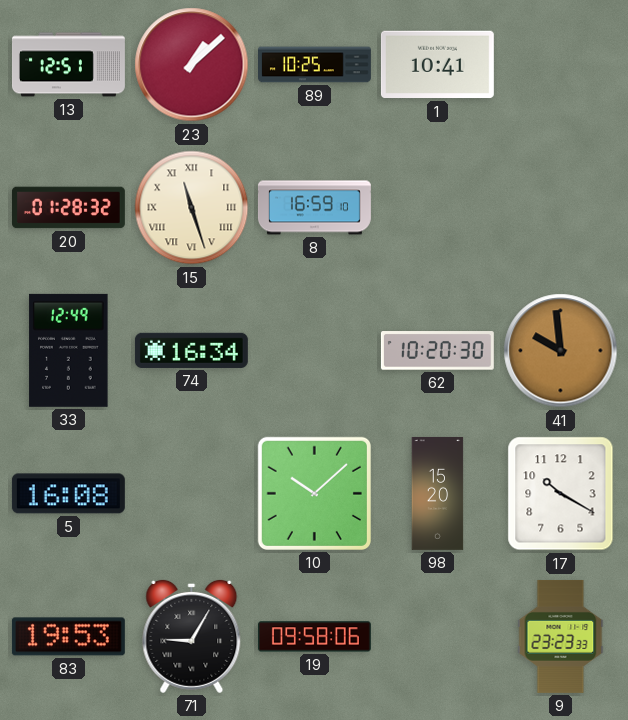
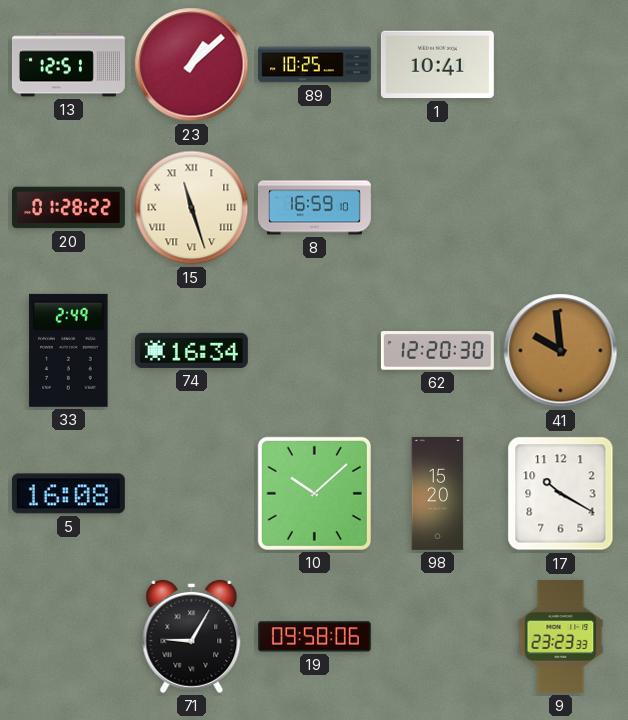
20: 01:28:32 -> 01:28:22 (68, 208)
33: 12:49 -> 2:49 (69, 350)
62: 10:20 -> 12:20 (437, 351)
83: 19:53 -> none (68, 637)
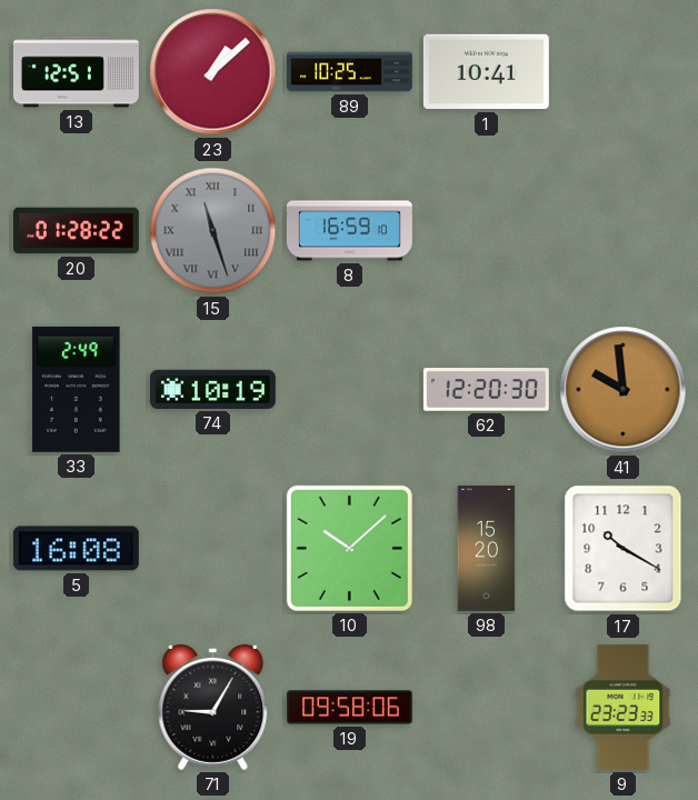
15 dial: cream -> grey (213, 231)
74: 16:34 -> 10:19 (212, 389)
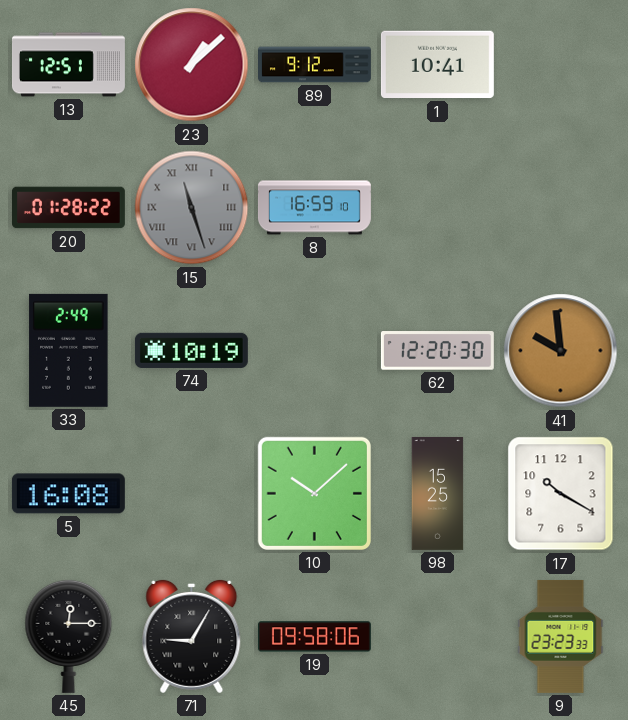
89: 10:25 -> 9:12 (315, 65)
98: 15:20 -> 15:25 (438, 493)
45: none -> 12:15 (69, 636)
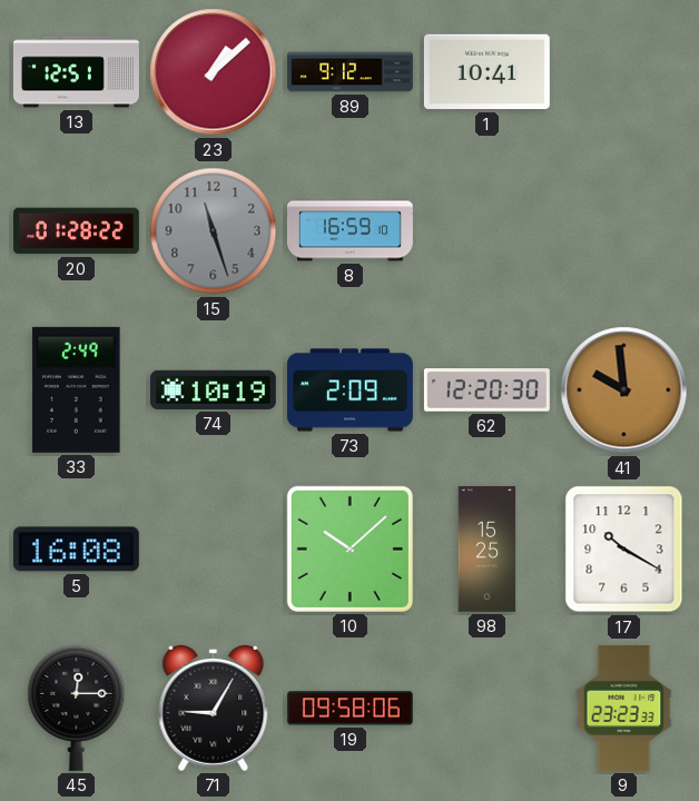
15 numerals: Roman -> Arabic (214, 231)
73: none -> 2:09 (349, 390)
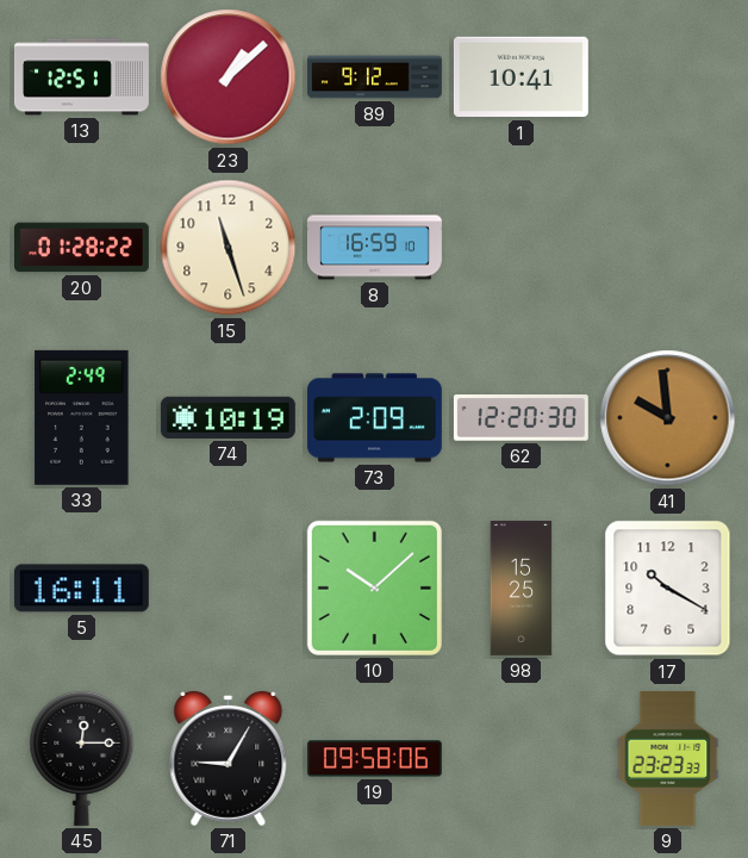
15 dial: grey -> cream (229, 248)
5: 16:08 -> 16:11 (81, 589)
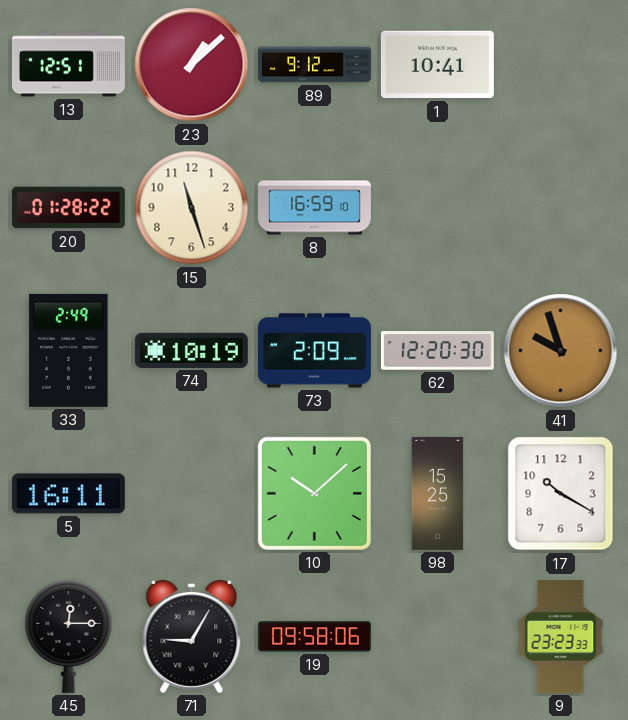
41: 9:59 -> 9:57 (561, 351)
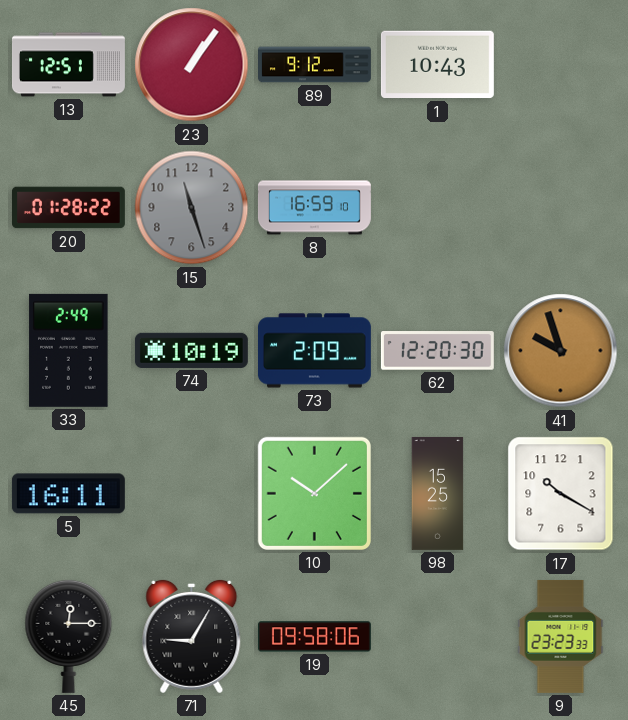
23: 1:08 -> 1:06 (192, 65)
1: 10:41 -> 10:43 (437, 65)
15 dial: cream -> grey (192, 208)
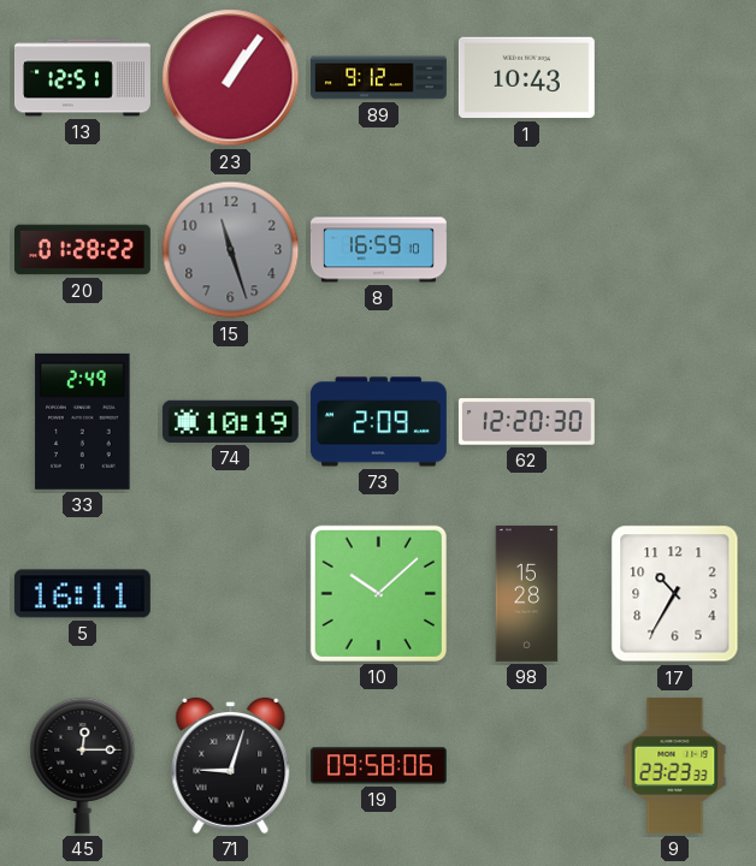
41: 9:57 -> none (561, 351)
98: 15:25 -> 15:28 (527, 593)
17: 10:20 -> 10:35 (675, 594)
71: 9:05 -> 9:03 (231, 765)
